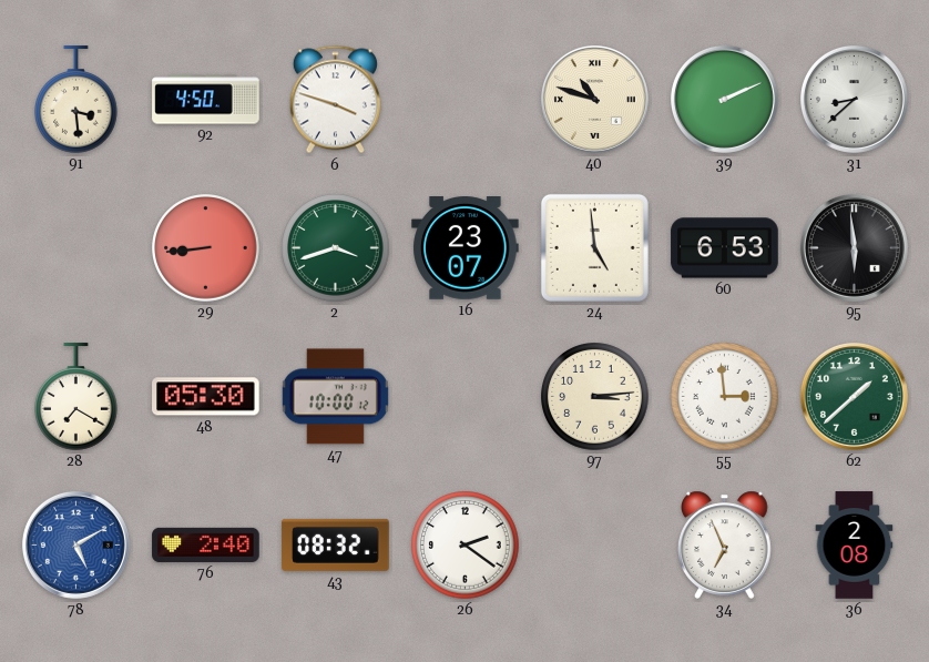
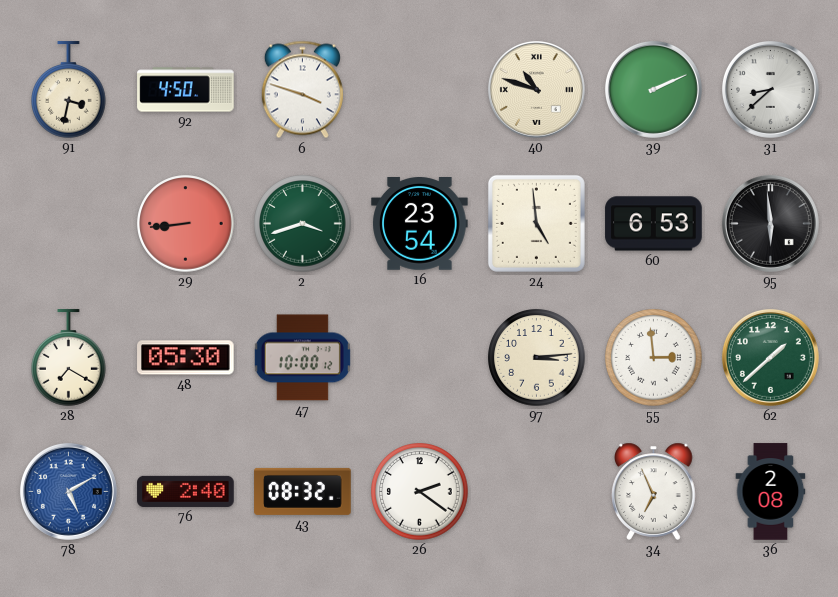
91: 3:29 -> 3:32 (69, 90)
16: 23:07 -> 23:54 (420, 224)
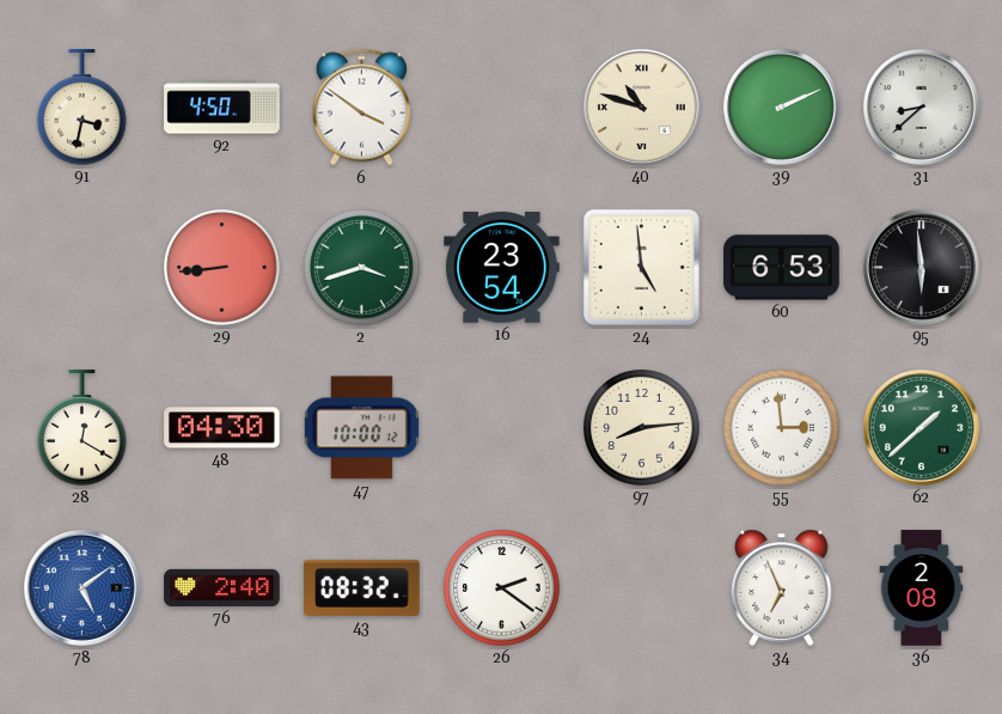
6: 3:48 -> 3:51 (361, 108)
28: 7:20 -> 12:20 (83, 428)
48: 05:30 -> 04:30 (222, 428)
97: 3:14 -> 8:14 (642, 428)
78: 5:10 -> 5:09 (81, 587)
